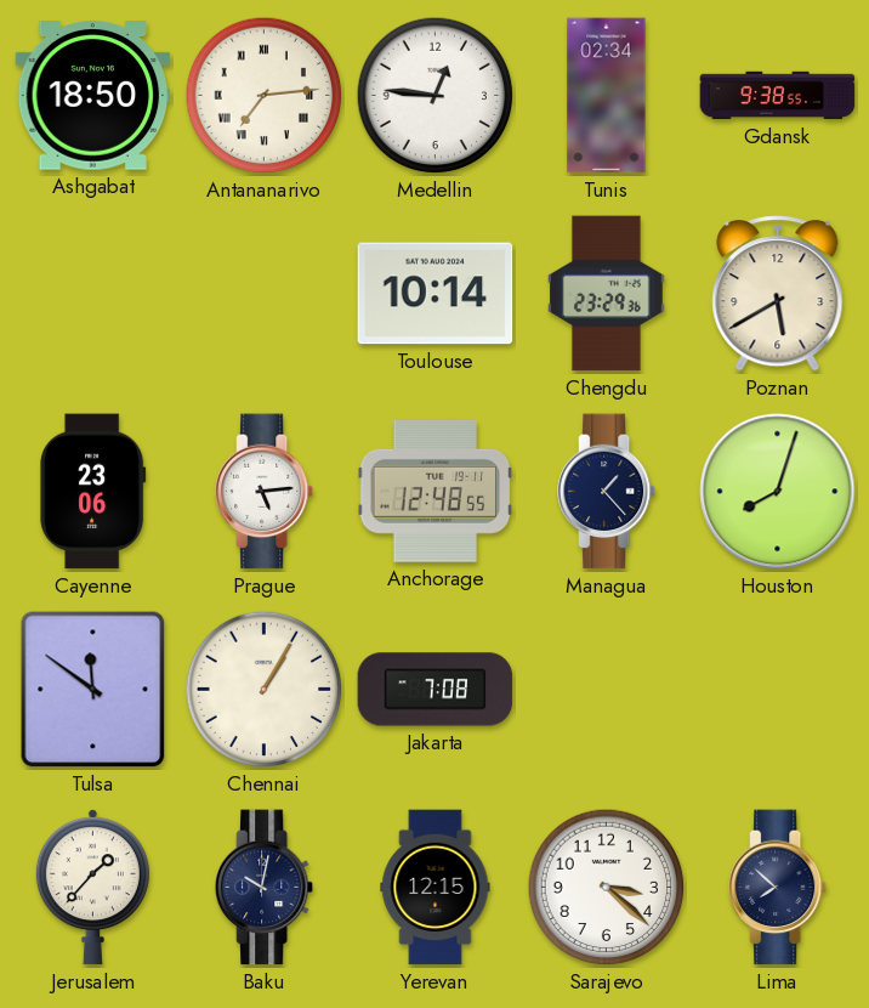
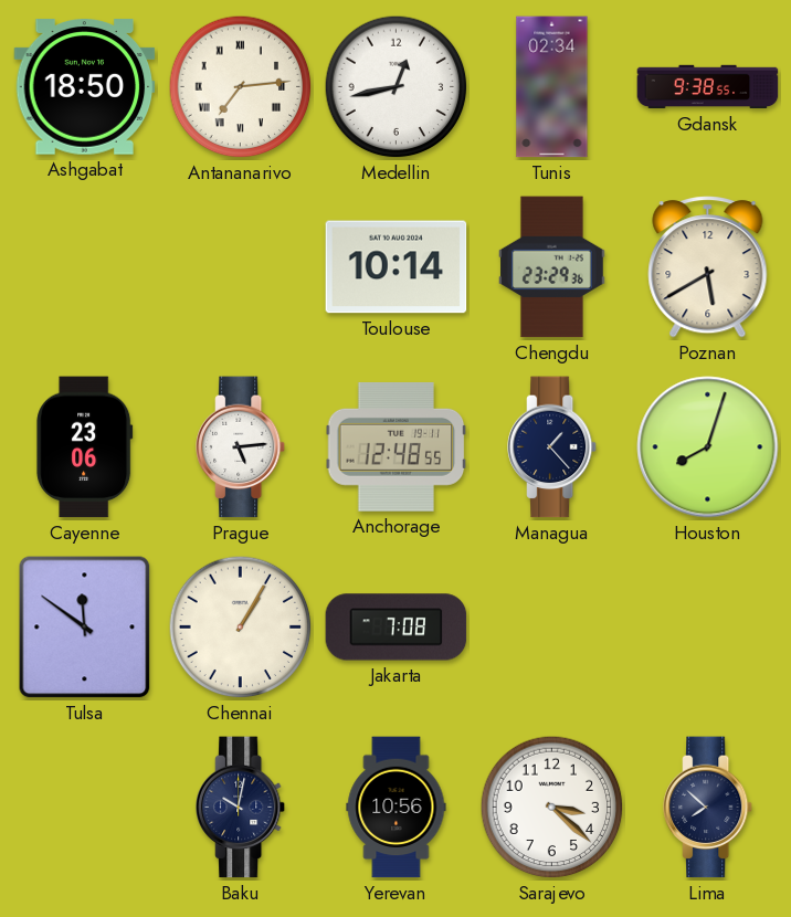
Medellin: 12:46 -> 12:43 (397, 87)
Jerusalem: 1:37 -> none (92, 888)
Yerevan: 12:15 -> 10:56 (397, 808)
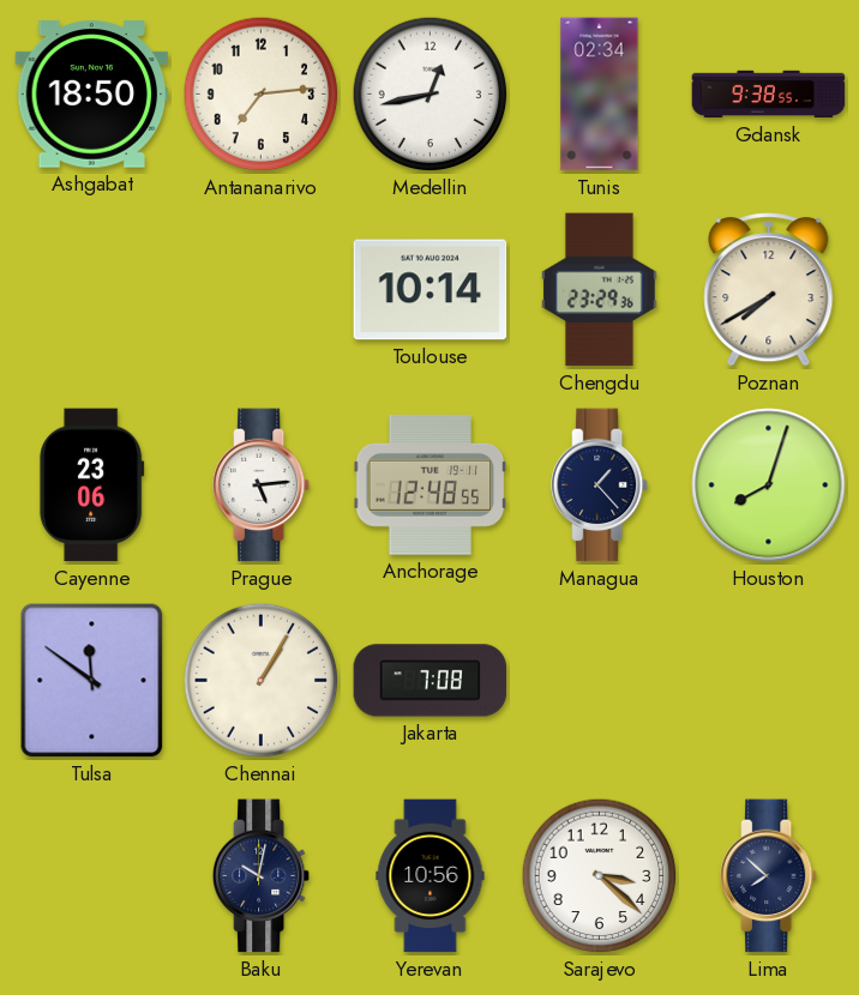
Antananarivo numerals: Roman -> Arabic (262, 95)
Poznan: 5:40 -> 7:40 (769, 290)
